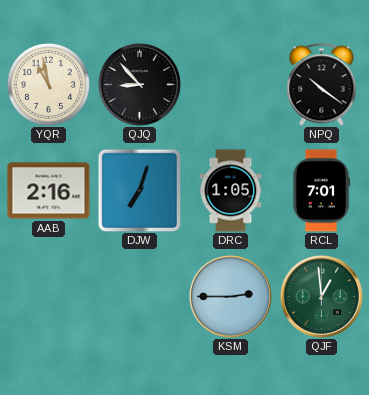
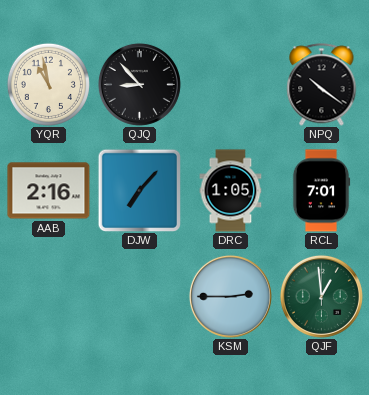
DJW: 7:03 -> 7:07 (139, 190)
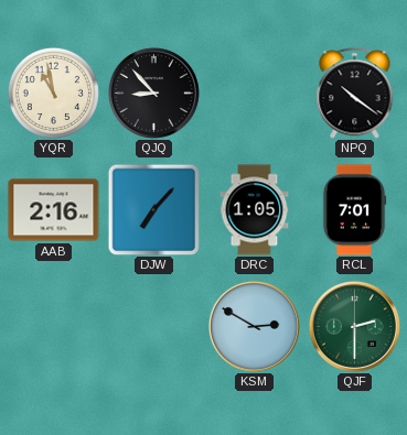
KSM: 2:45 -> 2:50 (254, 326)
QJF: 12:59 -> 2:30 (354, 326)
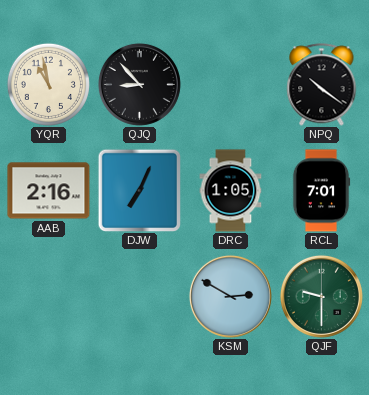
DJW: 7:07 -> 7:04 (139, 190)
QJF: 2:30 -> 9:30 (321, 296)
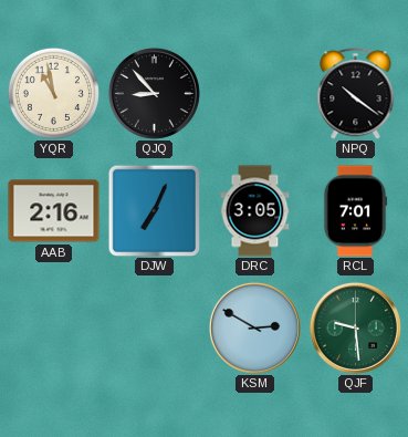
DRC: 1:05 -> 3:05 (255, 211)
QJF: 9:30 -> 9:29 (355, 327)
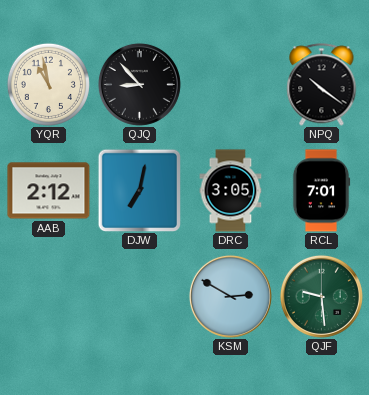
AAB: 2:16 -> 2:12 (49, 191)
DJW: 7:04 -> 7:02 (139, 190)
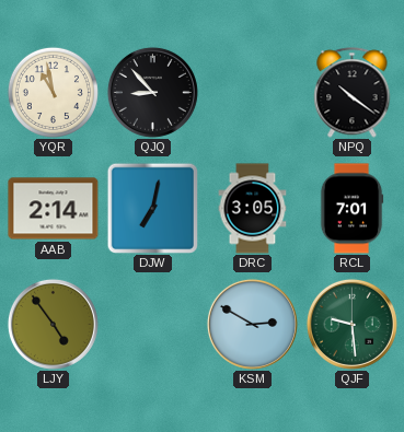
AAB: 2:12 -> 2:14 (54, 209)
LJY: none -> 4:54 (53, 324)
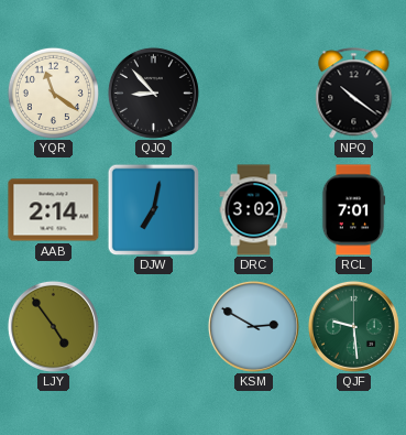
YQR: 10:58 -> 11:21 (53, 93)
DRC: 3:05 -> 3:02 (254, 210)
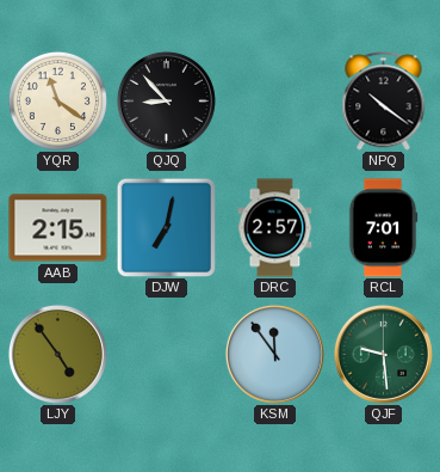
AAB: 2:14 -> 2:15 (58, 228)
DRC: 3:02 -> 2:57 (275, 228)
KSM: 2:50 -> 11:54 (274, 354)
